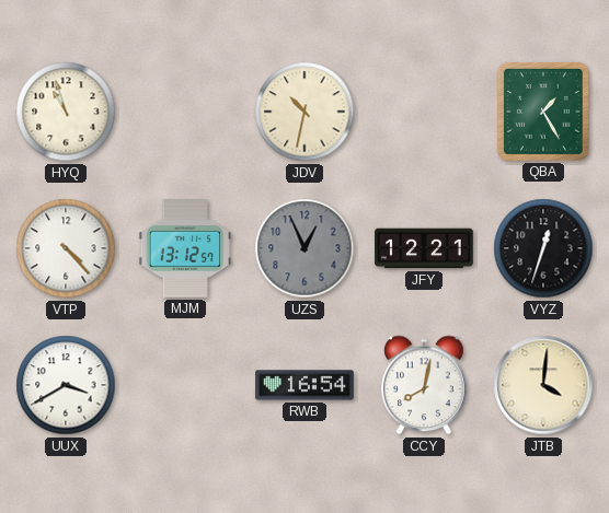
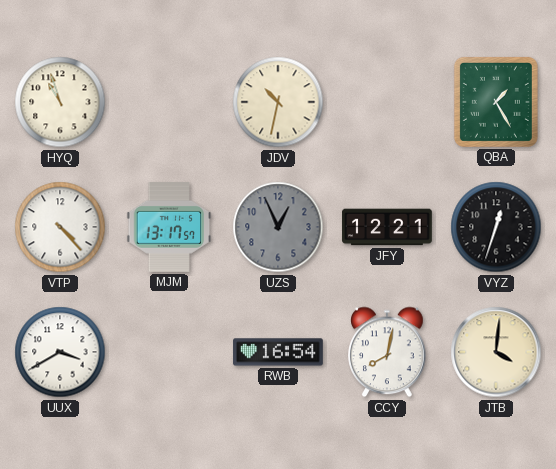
MJM: 13:12 -> 13:17 (169, 228)
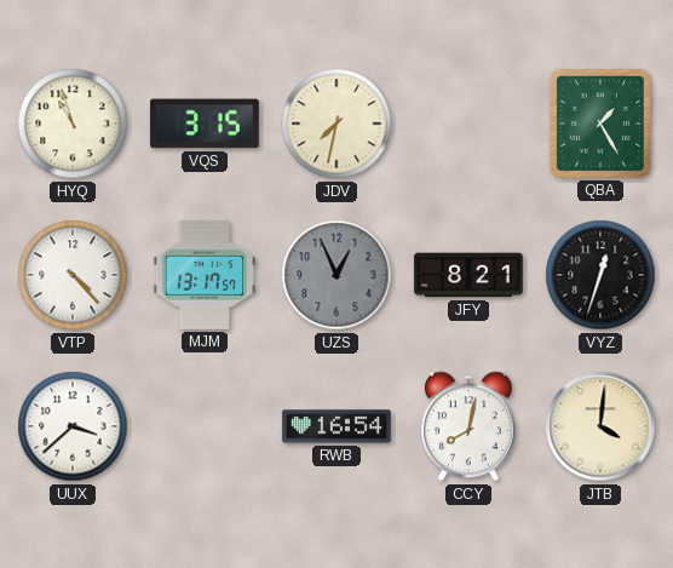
VQS: none -> 3:15 (206, 124)
JDV: 10:32 -> 7:32 (336, 124)
JFY: 12:21 -> 8:21 (468, 275)
UUX: 3:40 -> 3:38 (73, 426)
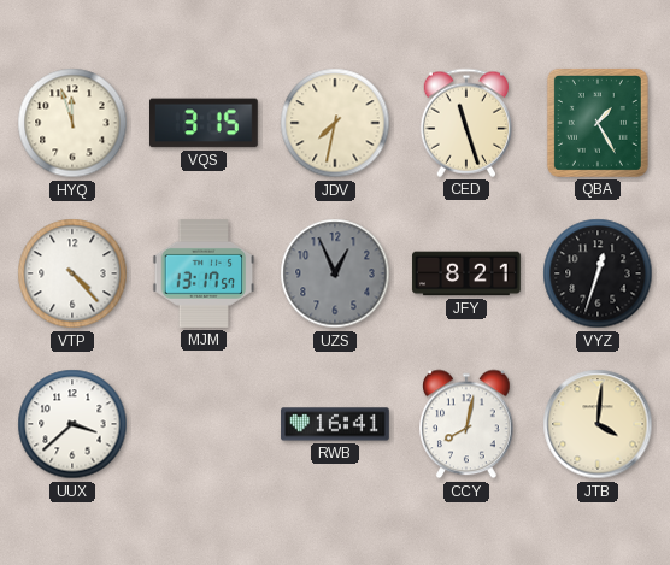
HYQ: 10:57 -> 11:57 (72, 123)
CED: none -> 11:27 (465, 123)
RWB: 16:54 -> 16:41 (335, 424)
